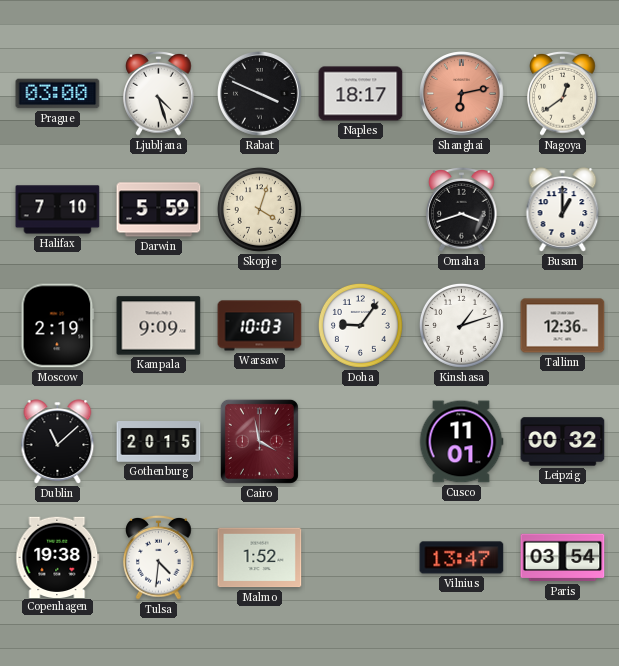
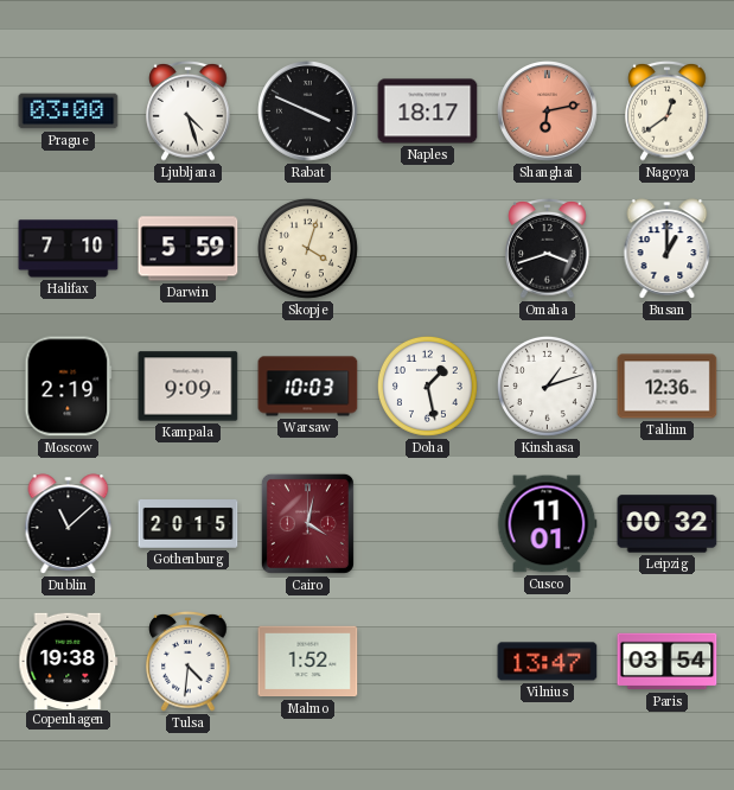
Doha: 9:06 -> 1:28 (427, 386)
Cairo: 3:58 -> 4:02 (307, 523)
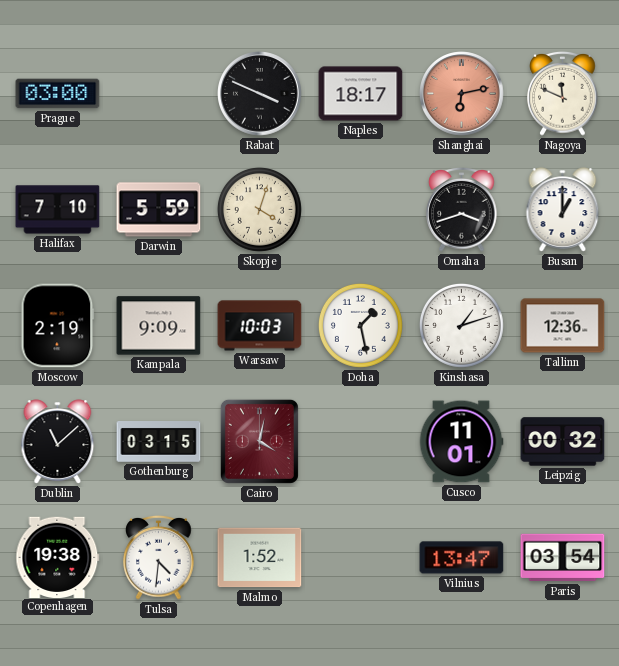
Ljubljana: 4:27 -> none (189, 112)
Nagoya: 12:39 -> 11:49 (563, 94)
Gothenburg: 20:15 -> 03:15 (159, 442)
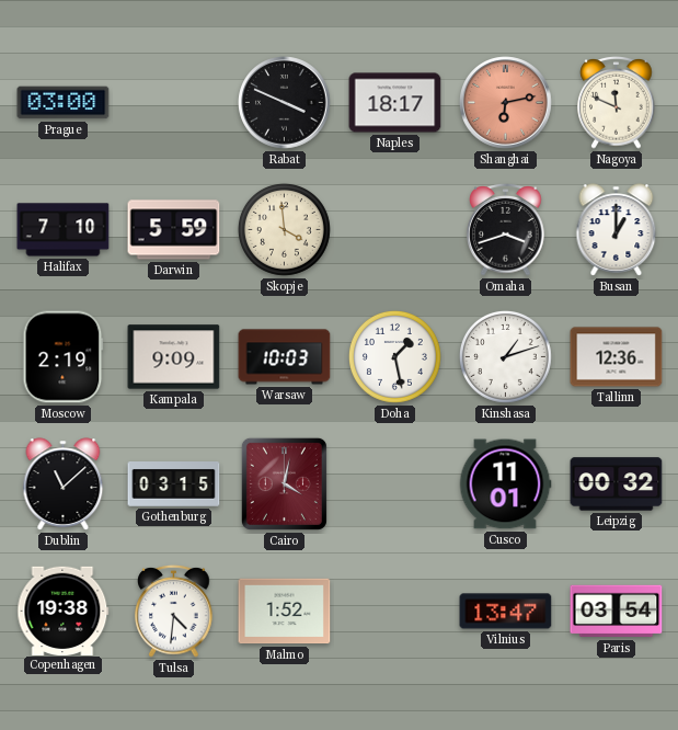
Skopje: 4:03 -> 3:59 (284, 229)
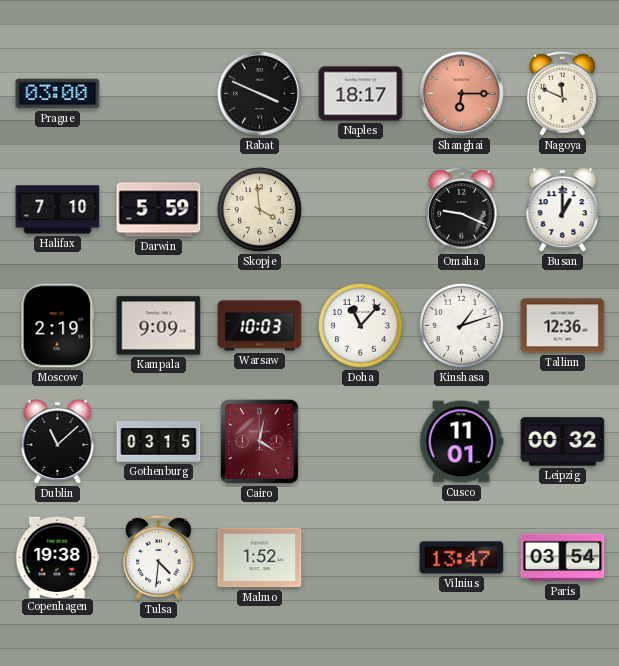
Shanghai: 6:13 -> 6:15 (462, 94)
Omaha: 3:42 -> 9:19 (462, 210)
Doha: 1:28 -> 11:07 (360, 325)
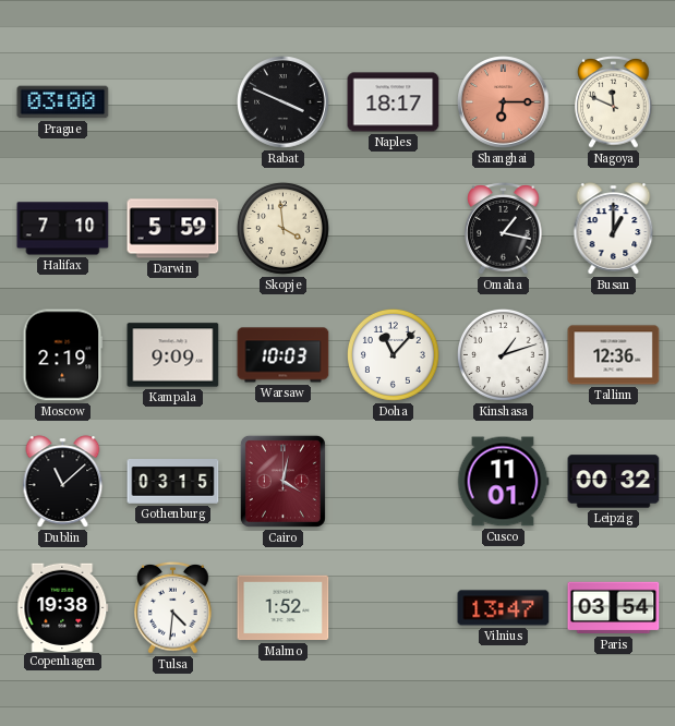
Omaha: 9:19 -> 1:17 (504, 229)
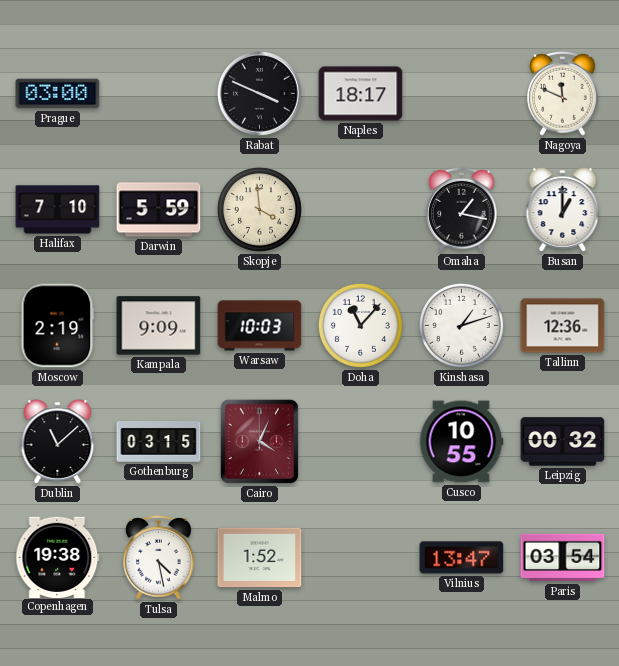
Shanghai: 6:15 -> none (504, 102)
Cairo: 4:02 -> 4:04 (259, 441)
Cusco: 11:01 -> 10:55 (461, 442)
Tulsa: 4:31 -> 4:28 (159, 558)
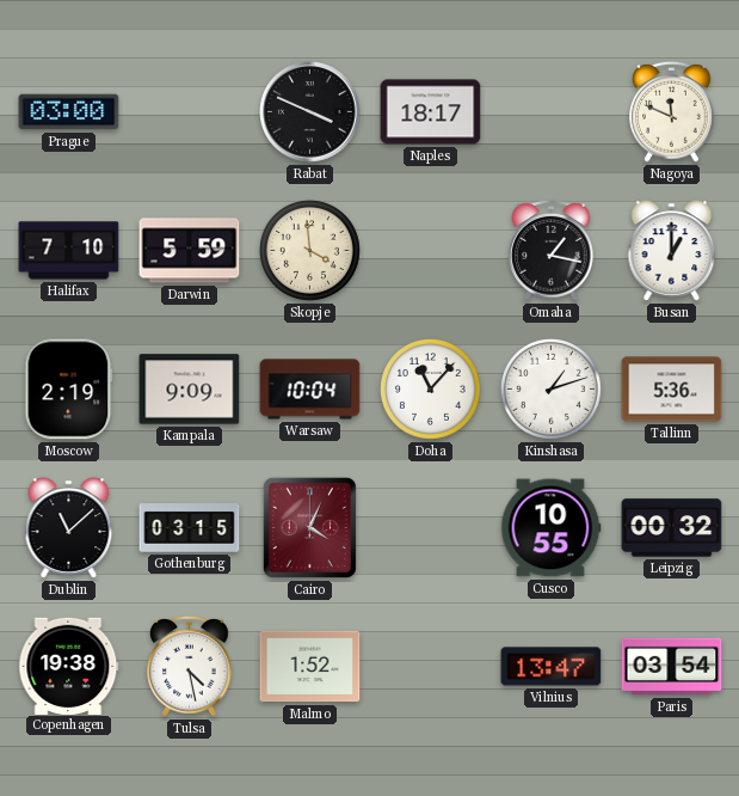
Warsaw: 10:03 -> 10:04 (310, 390)
Tallinn: 12:36 -> 5:36 (672, 390)
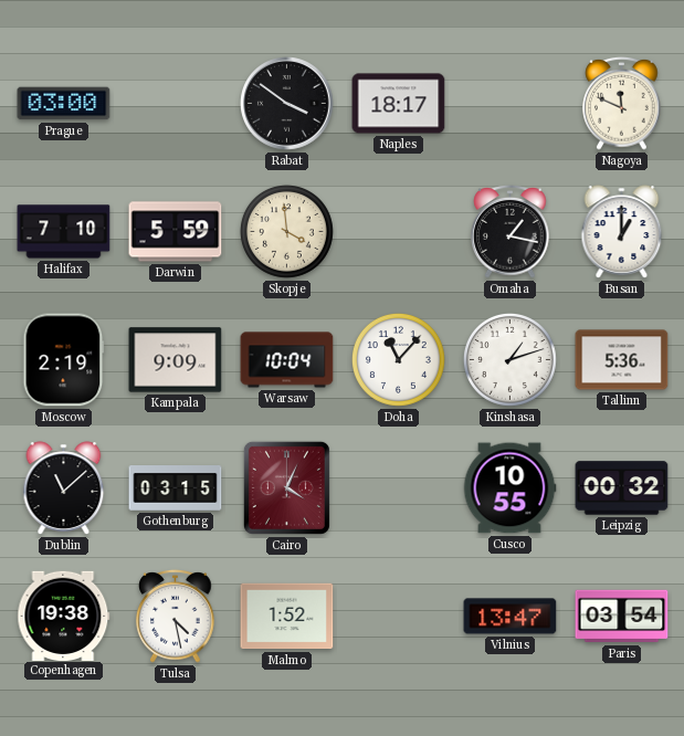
Rabat: 3:49 -> 3:51 (287, 104)
